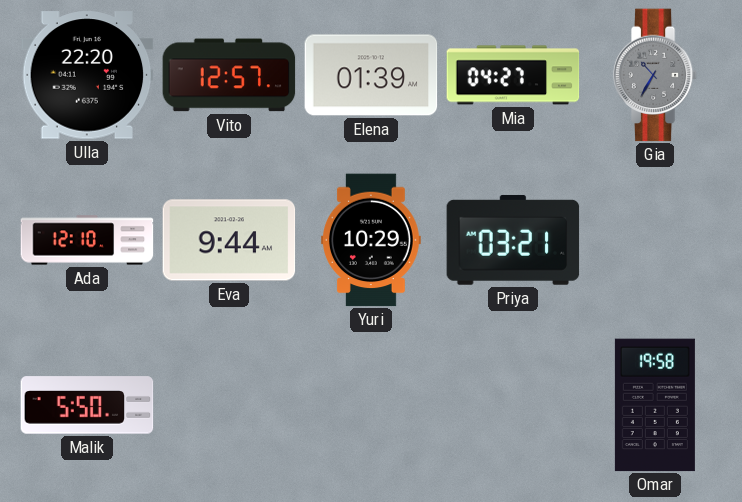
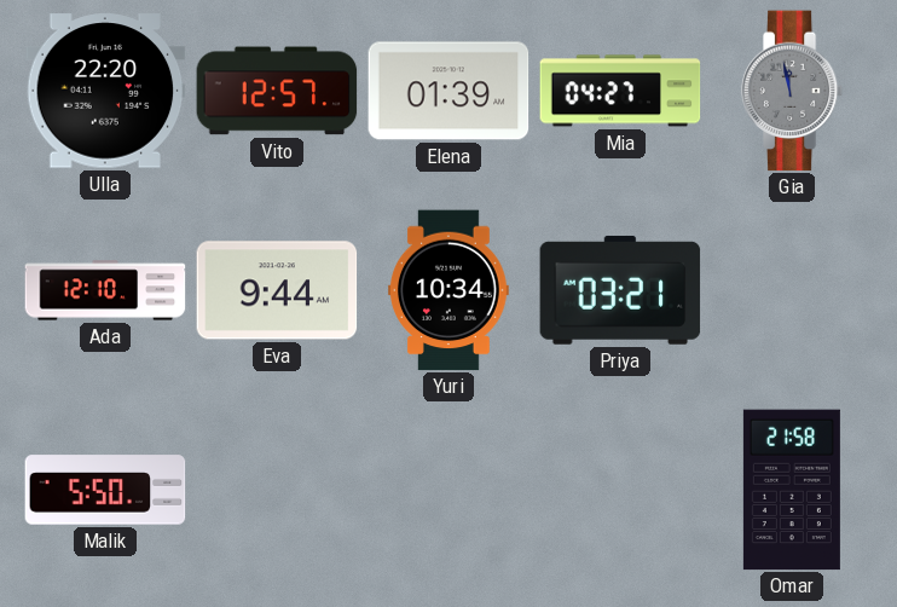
Gia: 10:35 -> 11:58 (792, 91)
Yuri: 10:29 -> 10:34 (450, 290)
Omar: 19:58 -> 21:58 (792, 490)
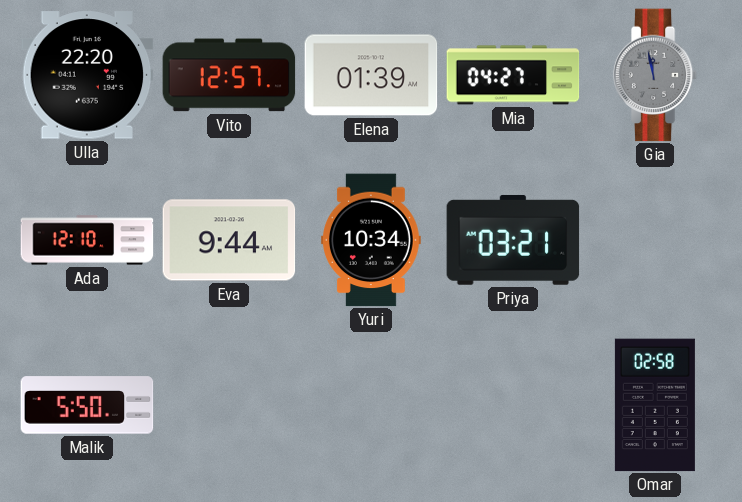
Omar: 21:58 -> 02:58 (655, 405)
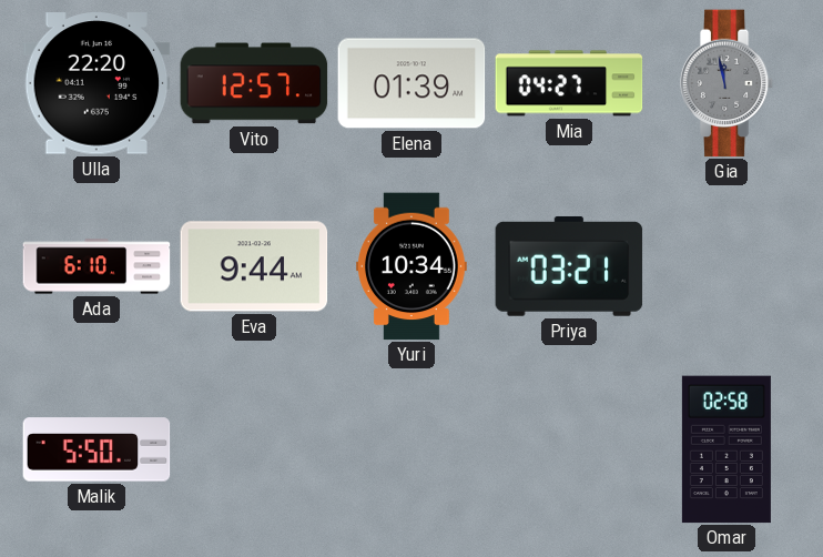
Ada: 12:10 -> 6:10 (96, 266)
